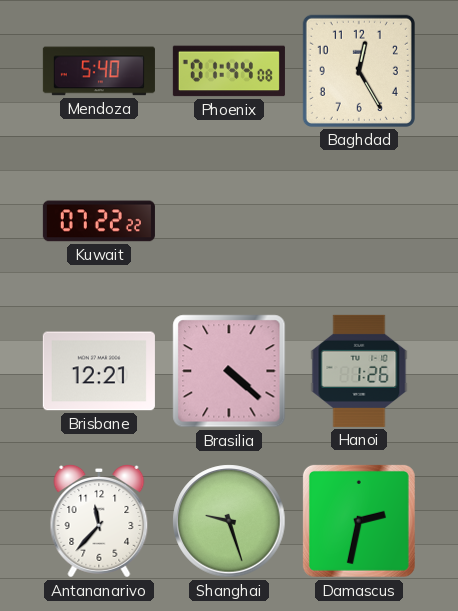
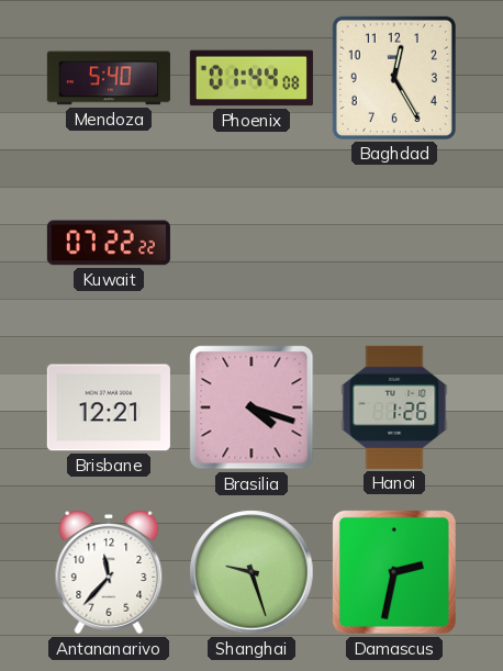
Brasilia: 4:22 -> 4:18 (251, 407)
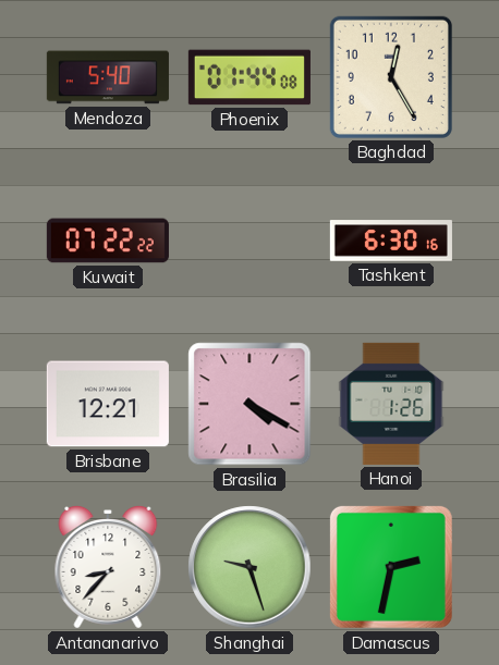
Tashkent: none -> 6:30 (391, 241)
Brasilia: 4:18 -> 4:20 (249, 404)
Antananarivo: 11:37 -> 8:37 (108, 568)
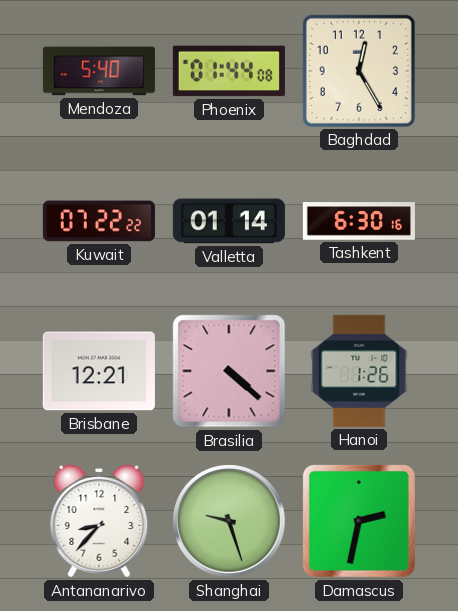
Valletta: none -> 01:14 (229, 221)
Brasilia: 4:20 -> 4:22 (229, 371)
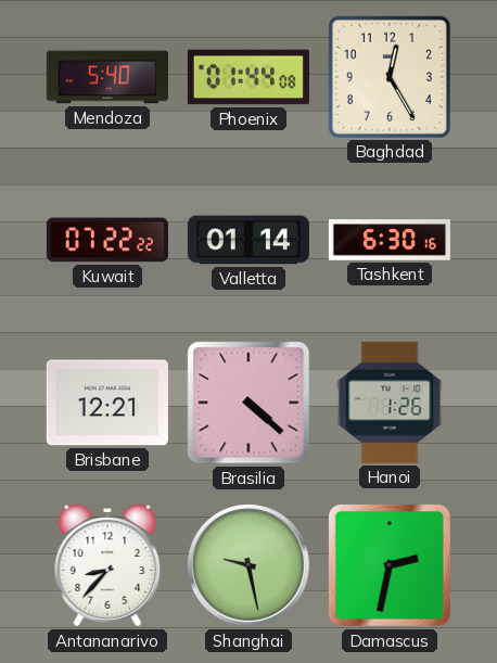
Shanghai: 9:27 -> 9:28 (248, 565)
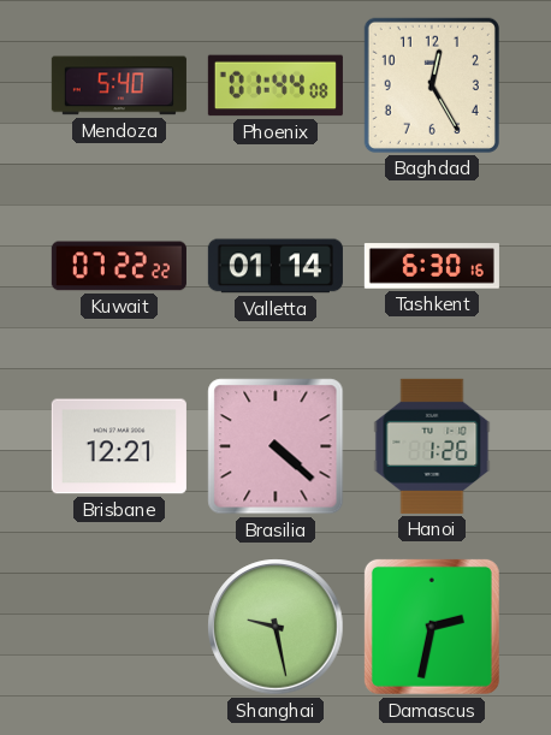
Antananarivo: 8:37 -> none (107, 566)
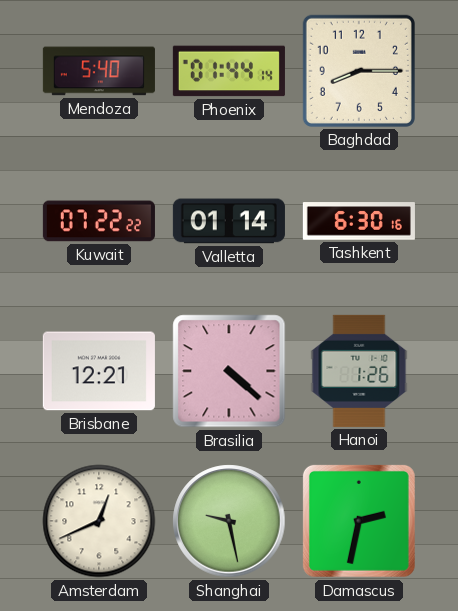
Phoenix: 01:44:08 -> 01:44:14 (229, 71)
Baghdad: 12:25 -> 8:15 (359, 71)
Amsterdam: none -> 12:41 (99, 521)
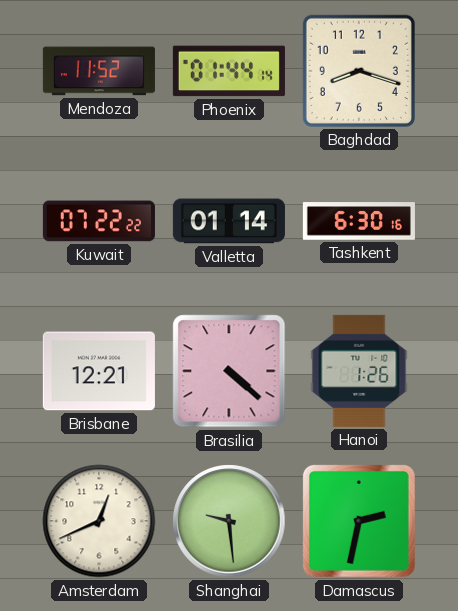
Mendoza: 5:40 -> 11:52 (99, 71)
Baghdad: 8:15 -> 8:18 (359, 71)
Shanghai: 9:28 -> 9:29 (229, 521)
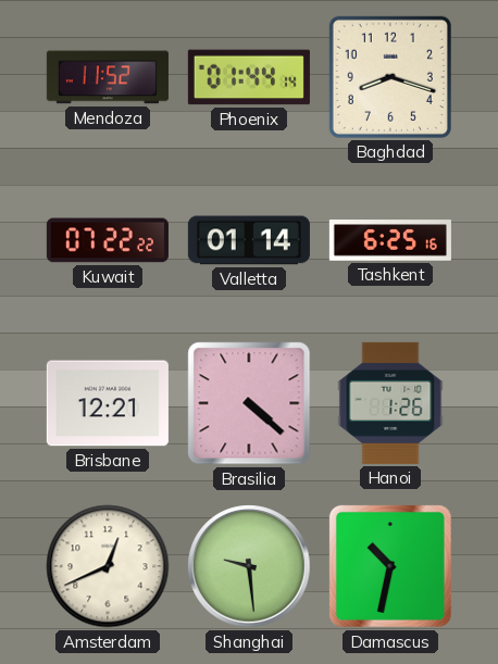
Tashkent: 6:30 -> 6:25 (390, 240)
Damascus: 2:32 -> 10:32 (390, 566)
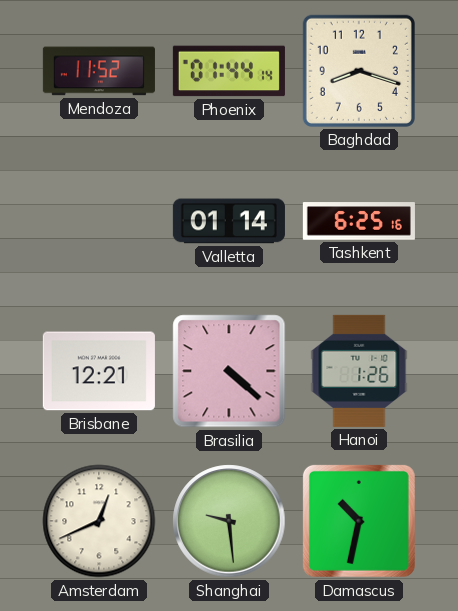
Kuwait: 07:22 -> none (108, 240)
